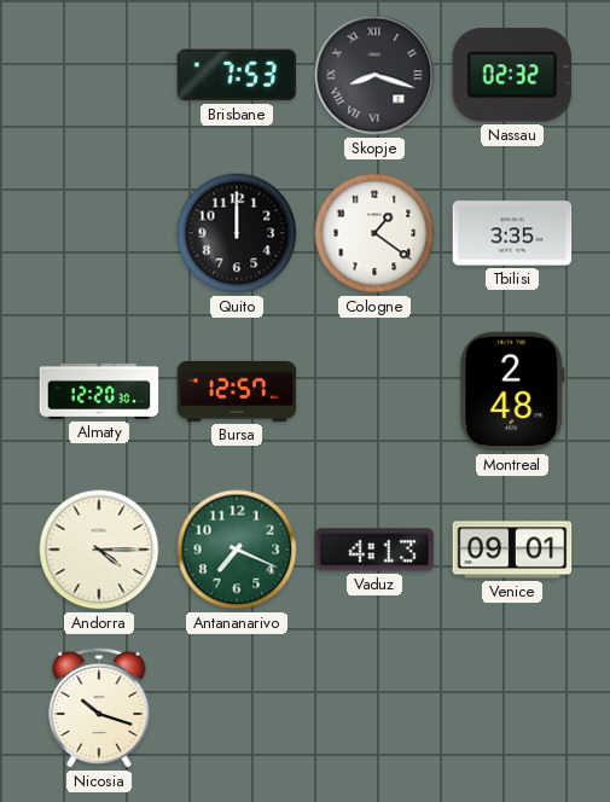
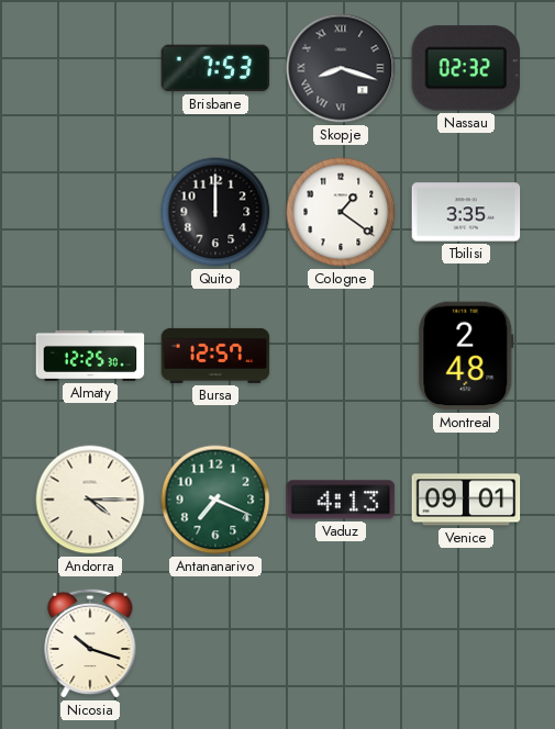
Almaty: 12:20 -> 12:25 (90, 356)
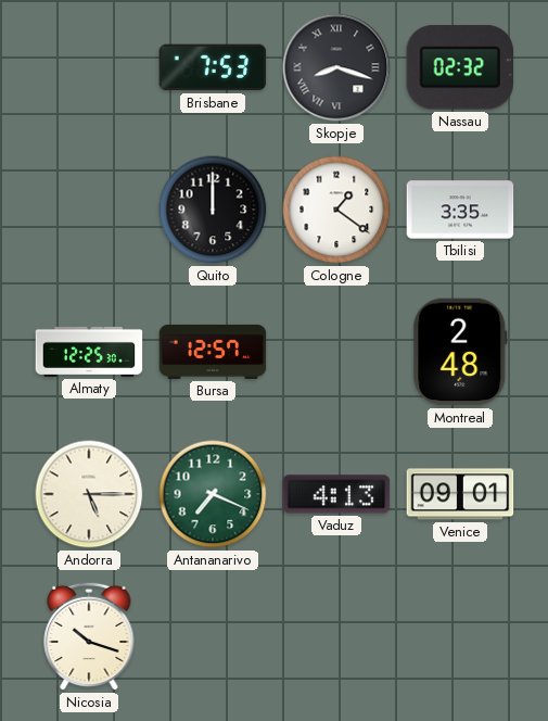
Andorra: 4:15 -> 5:15 (89, 494)
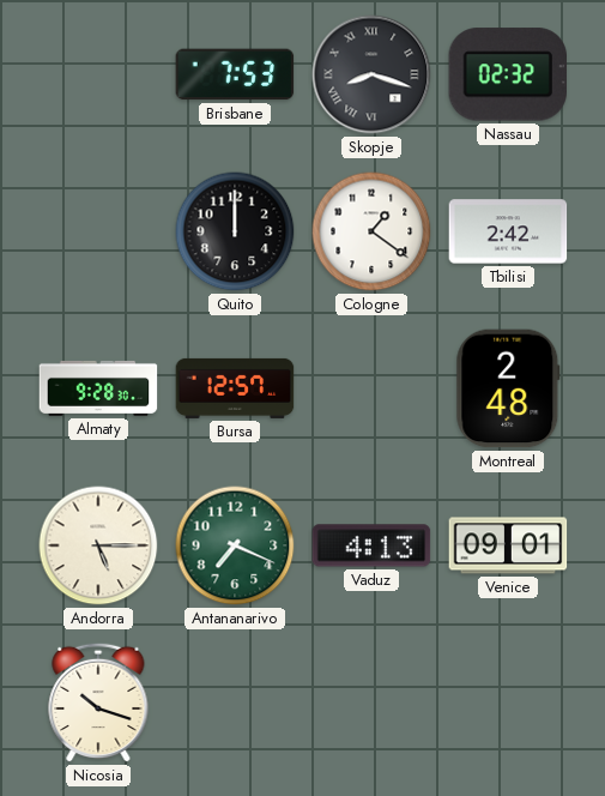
Tbilisi: 3:35 -> 2:42 (508, 231)
Almaty: 12:25 -> 9:28 (98, 388)
